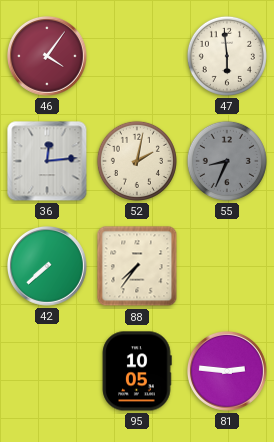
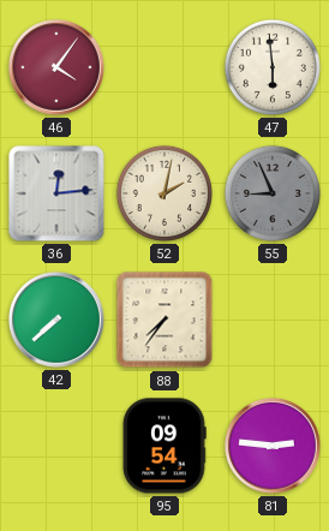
55: 8:34 -> 8:56 (273, 193)
95: 10:05 -> 09:54 (164, 446)
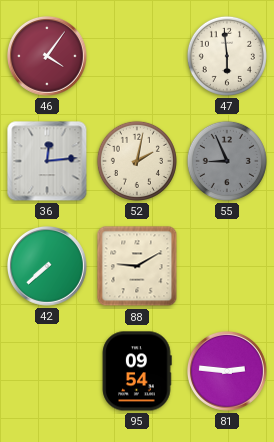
88: 7:36 -> 9:10 (137, 266)
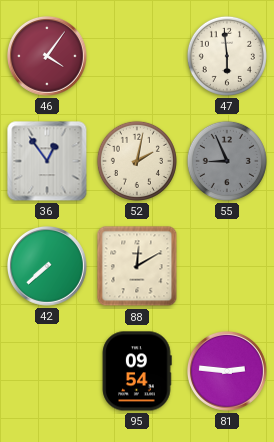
36: 12:14 -> 12:54 (47, 161)
88: 9:10 -> 12:10 (137, 266)
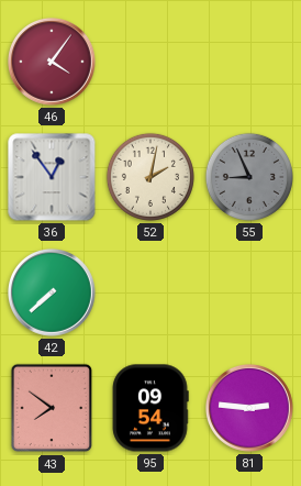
47: 5:59 -> none (227, 56)
88: 12:10 -> none (137, 266)
43: none -> 7:51 (52, 408)
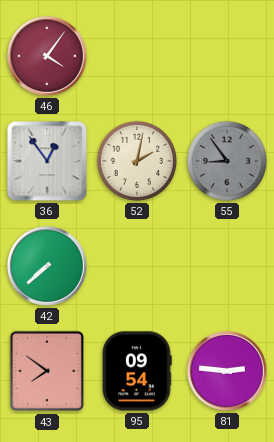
55: 8:56 -> 8:54 (227, 161)
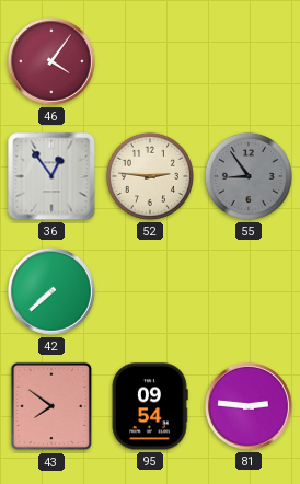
52: 2:02 -> 2:46 (150, 176)
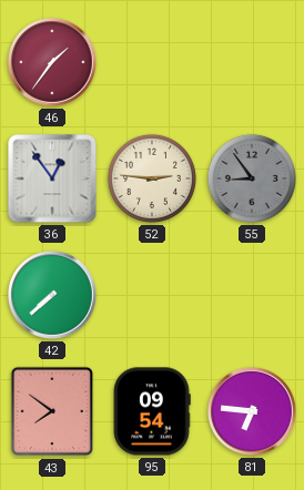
46: 4:06 -> 1:36 (53, 63)
81: 2:46 -> 6:46 (253, 412)
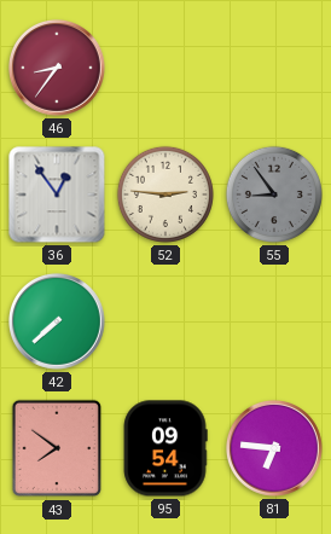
46: 1:36 -> 8:36 (58, 69)
